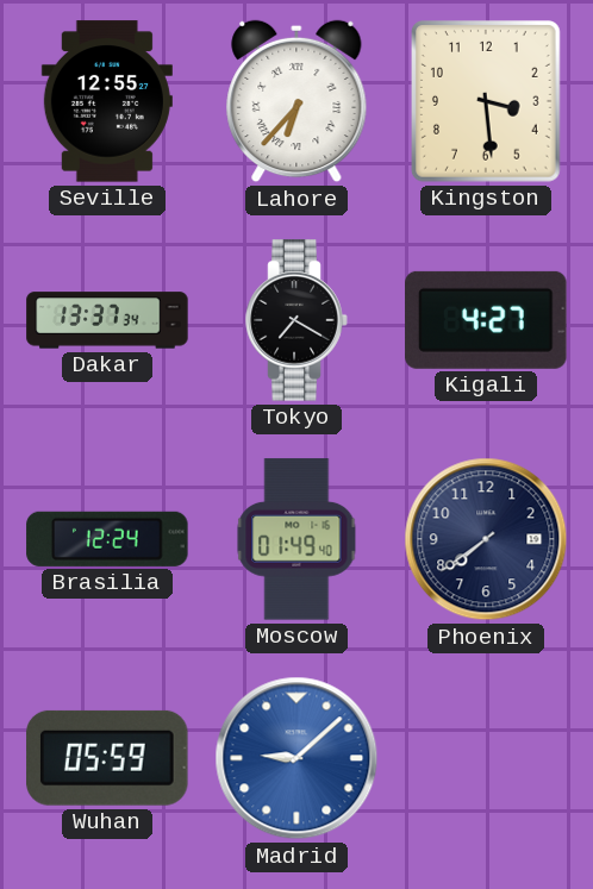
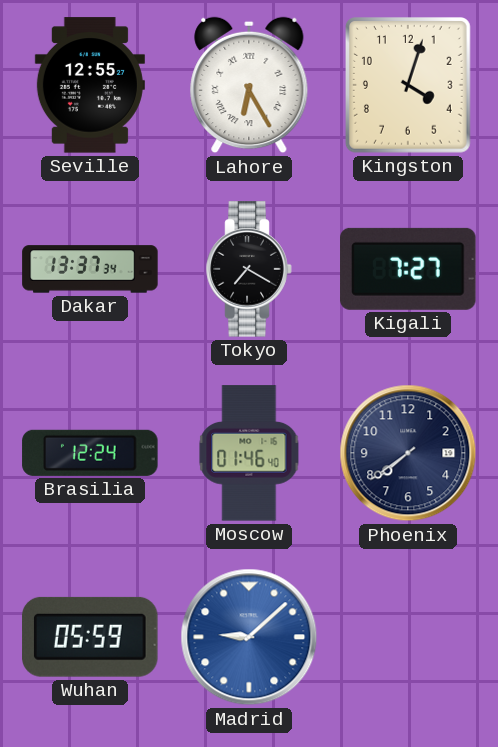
Lahore: 6:37 -> 6:25 (249, 85)
Kingston: 3:29 -> 4:03 (409, 86)
Kigali: 4:27 -> 7:27 (408, 269)
Moscow: 01:49 -> 01:46 (249, 453)
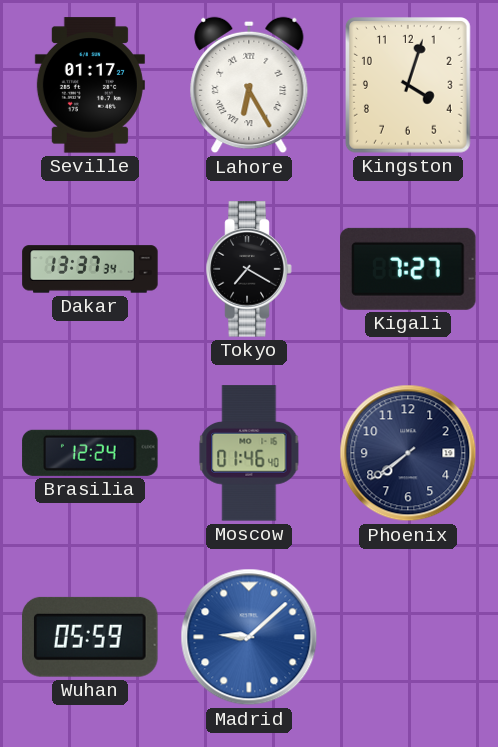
Seville: 12:55 -> 01:17 (90, 85)
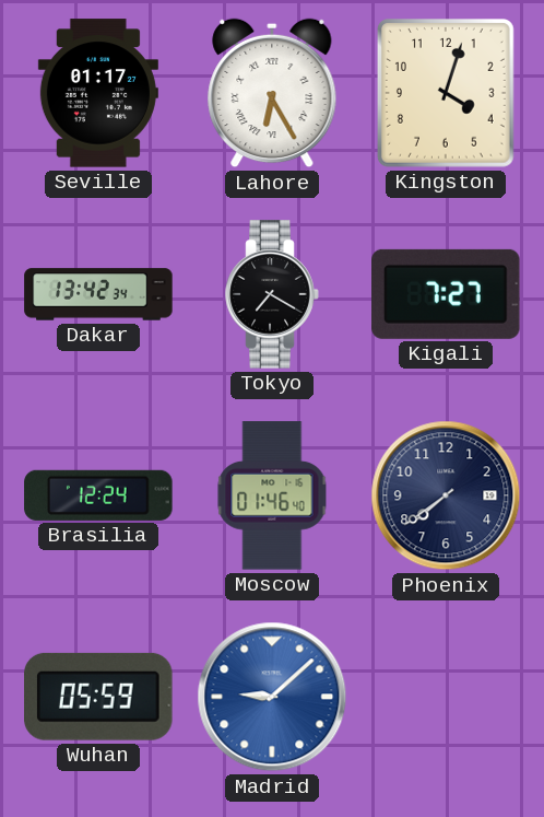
Dakar: 13:37 -> 13:42 (98, 294)
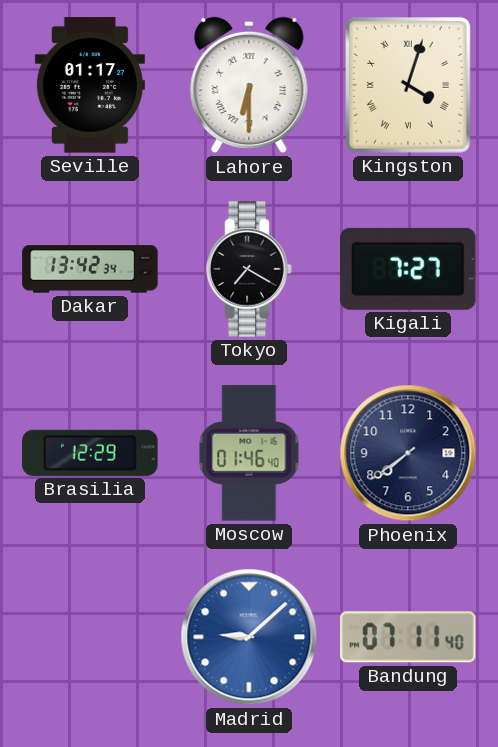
Lahore: 6:25 -> 6:30 (249, 85)
Kingston numerals: Arabic -> Roman (409, 86)
Brasilia: 12:24 -> 12:29 (90, 453)
Wuhan: 05:59 -> none (98, 697)
Bandung: none -> 07:11 (408, 637)
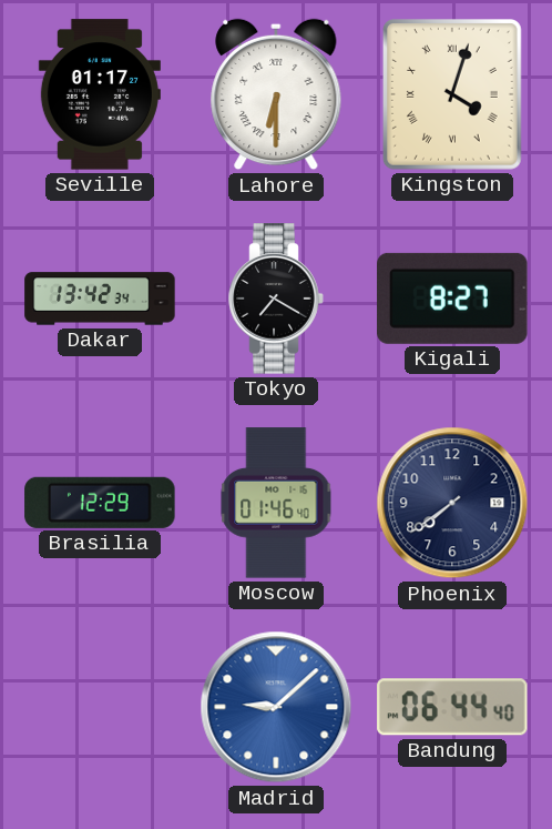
Kigali: 7:27 -> 8:27 (452, 299)
Bandung: 07:11 -> 06:44 (452, 707)
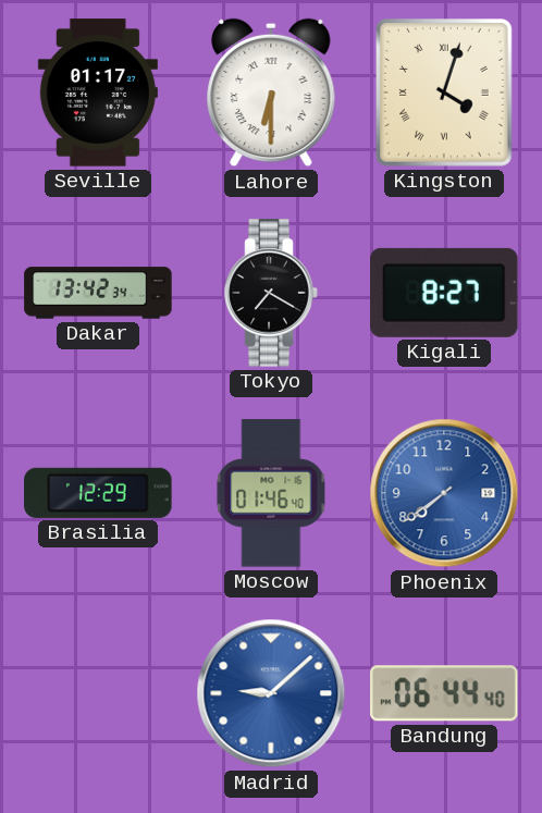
Phoenix dial: navy -> blue (444, 493)
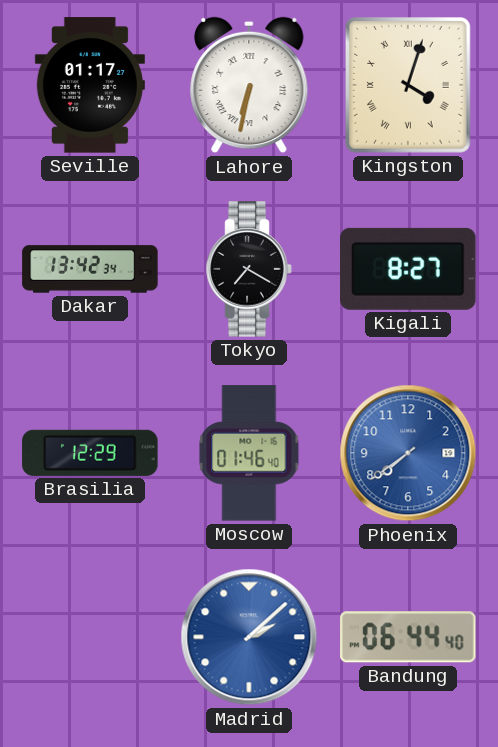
Lahore: 6:30 -> 6:32 (249, 85)
Madrid: 9:08 -> 2:08 (249, 637)
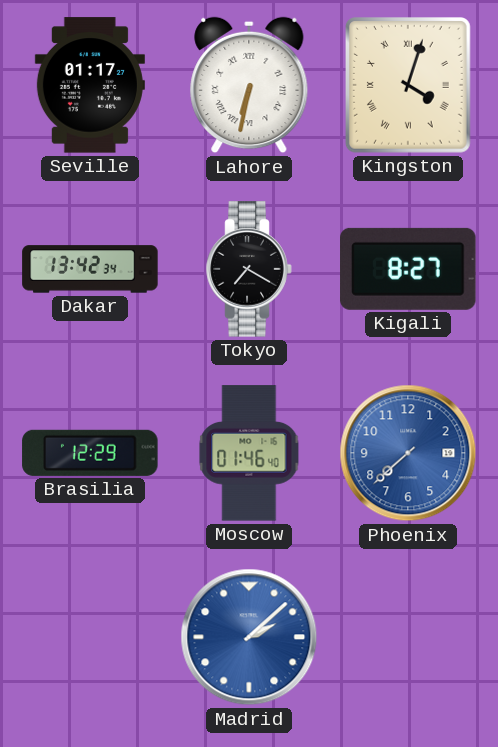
Phoenix: 7:39 -> 7:38 (408, 453)
Bandung: 06:44 -> none (408, 637)
